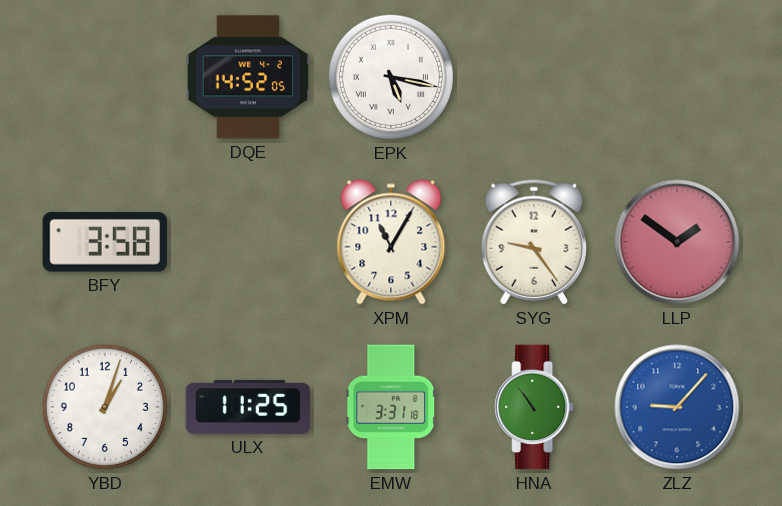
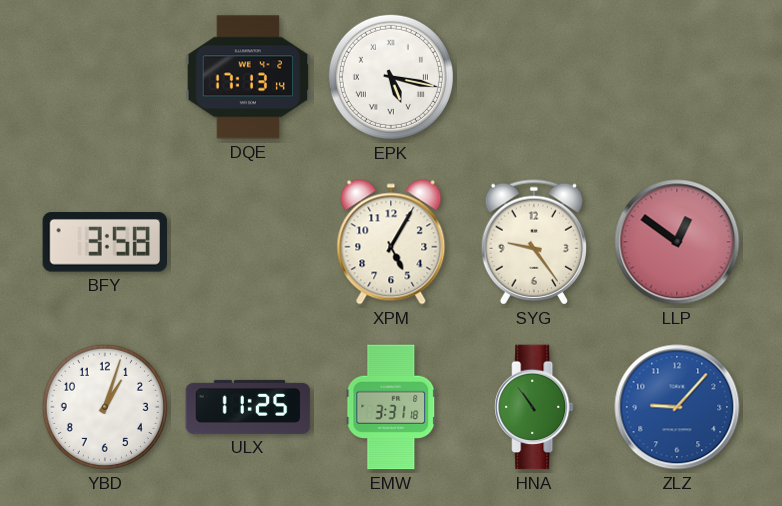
DQE: 14:52 -> 17:13 (248, 77)
XPM: 11:05 -> 5:05 (391, 242)
LLP: 1:51 -> 12:51 (677, 242)
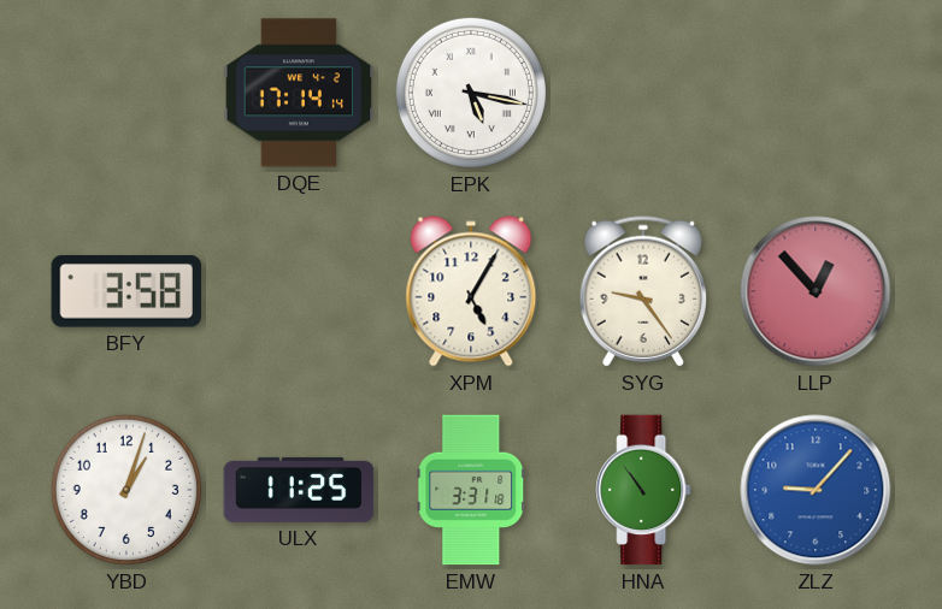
DQE: 17:13 -> 17:14 (299, 93)
LLP: 12:51 -> 12:53 (816, 291)
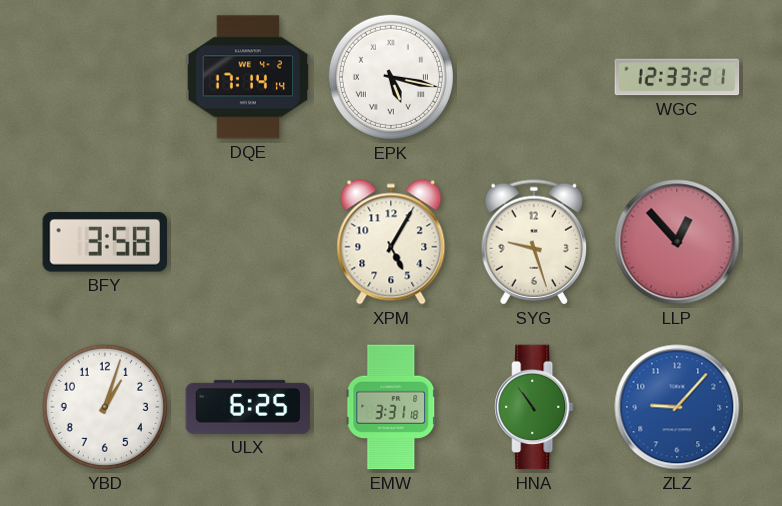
WGC: none -> 12:33 (677, 77)
SYG: 9:24 -> 9:27 (533, 242)
ULX: 11:25 -> 6:25 (248, 407)
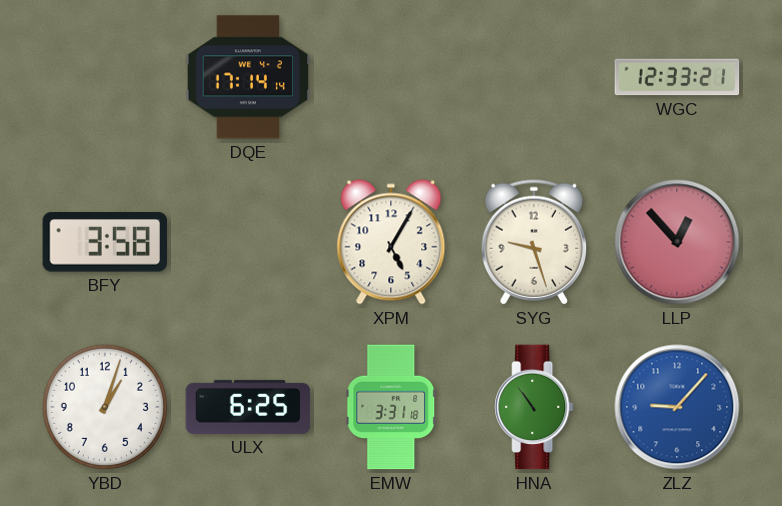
EPK: 5:17 -> none (391, 77)
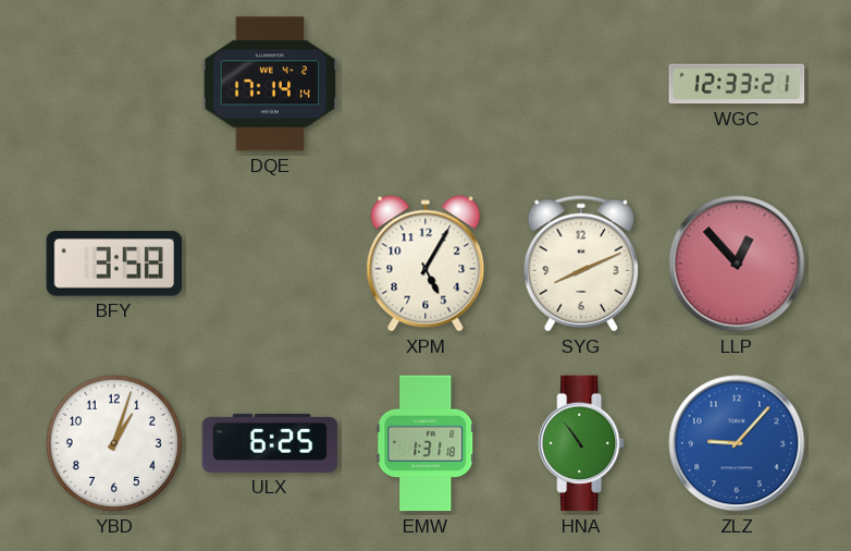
SYG: 9:27 -> 8:11 (580, 264)
EMW: 3:31 -> 1:31 (425, 443)
